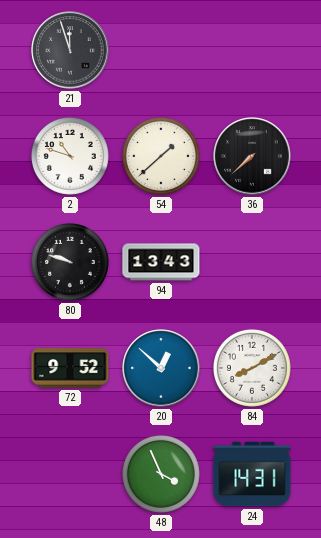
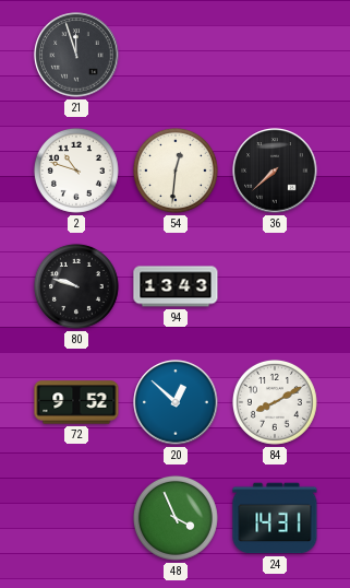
54: 1:38 -> 12:31 (176, 170)
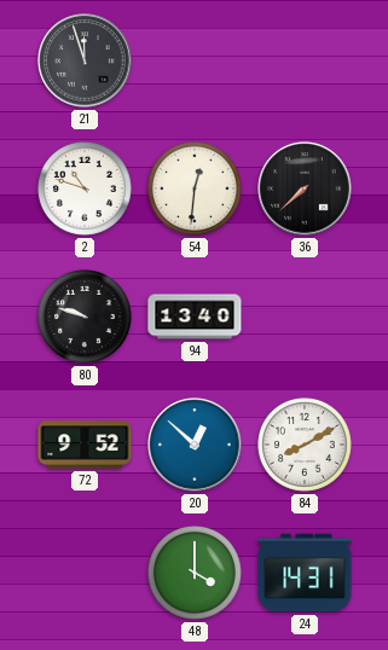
94: 13:43 -> 13:40 (195, 317)
48: 3:56 -> 4:00 (195, 573)
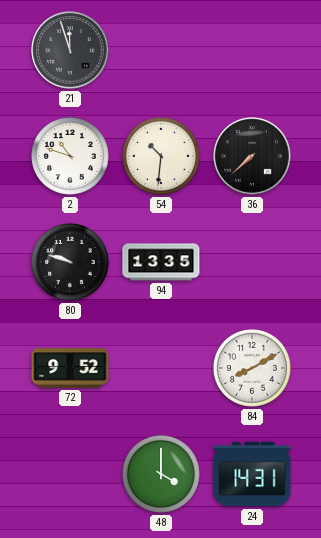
54: 12:31 -> 10:31 (161, 156)
94: 13:40 -> 13:35 (161, 262)
20: 12:52 -> none (195, 445)
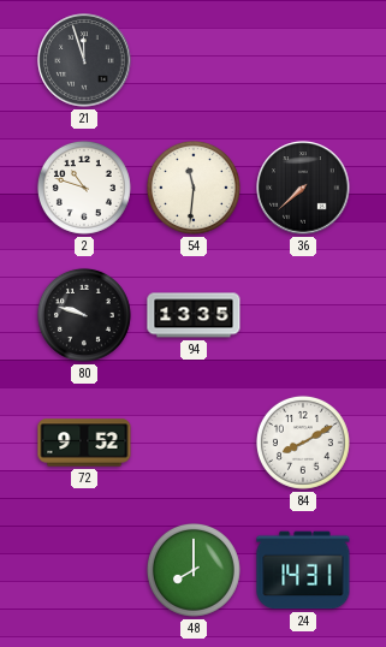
54: 10:31 -> 11:31 (194, 188)
48: 4:00 -> 8:00 (194, 570)
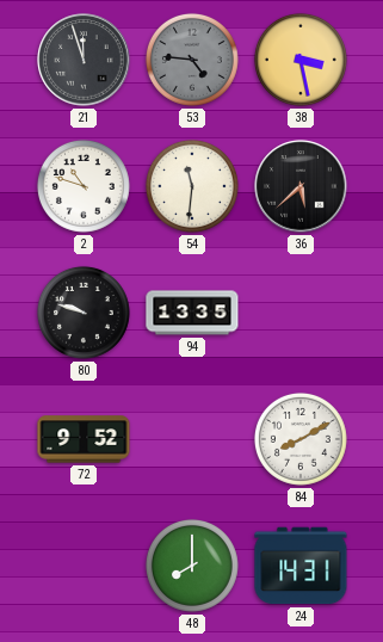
53: none -> 4:46 (192, 60)
38: none -> 3:28 (301, 60)
36: 7:38 -> 5:38 (301, 186)
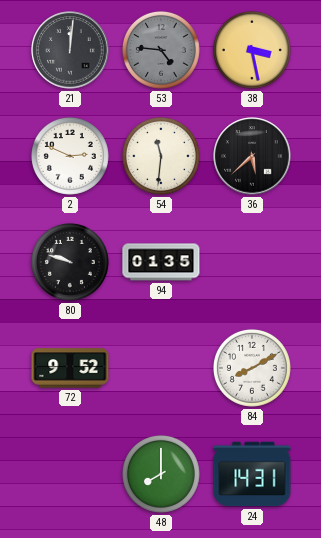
21: 11:57 -> 12:01 (70, 50)
2: 10:48 -> 2:49 (70, 156)
94: 13:35 -> 01:35 (161, 262)
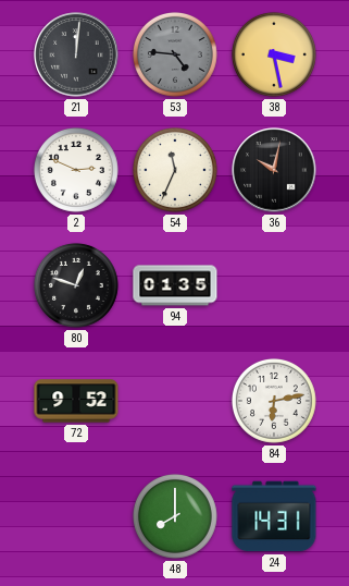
54: 11:31 -> 11:34 (175, 170)
36: 5:38 -> 10:02 (274, 170)
80: 9:48 -> 12:48 (76, 285)
84: 8:10 -> 6:13 (274, 401)
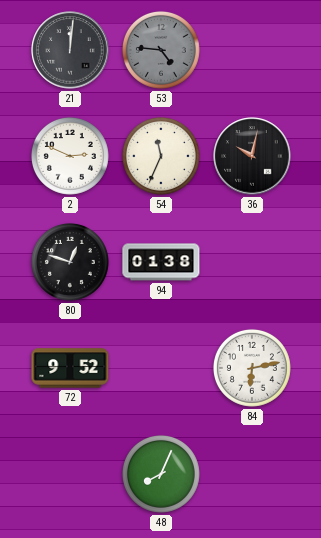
38: 3:28 -> none (274, 54)
94: 01:35 -> 01:38 (161, 262)
48: 8:00 -> 8:04 (161, 474)
24: 14:31 -> none (274, 516)
